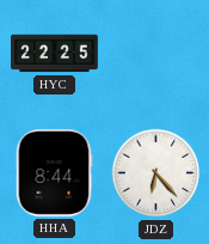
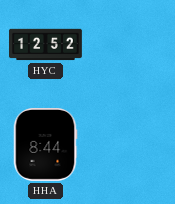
HYC: 22:25 -> 12:52 (46, 45)
JDZ: 6:23 -> none (156, 173)
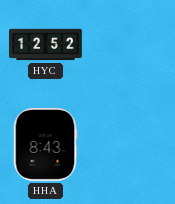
HHA: 8:44 -> 8:43 (45, 145)
